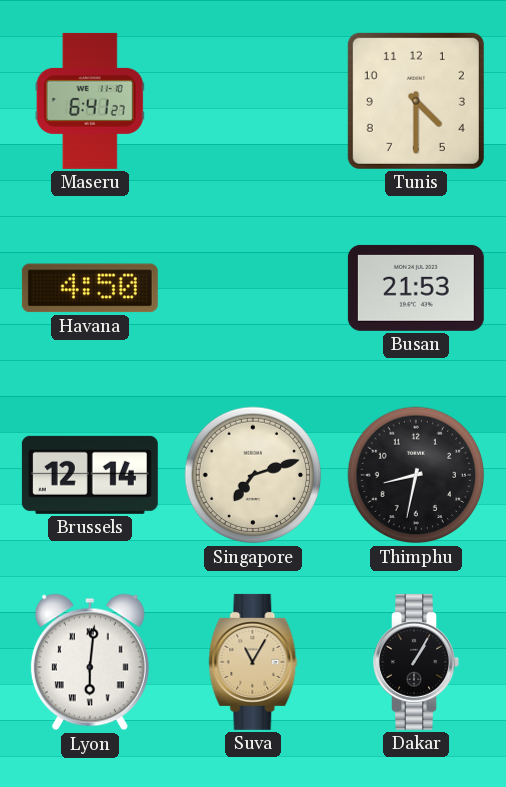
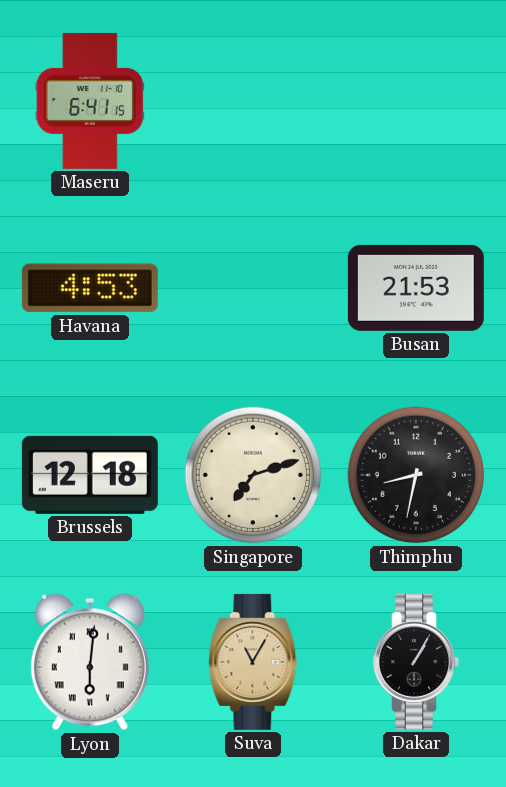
Maseru: 6:41:27 -> 6:41:15 (90, 101)
Tunis: 4:30 -> none (416, 101)
Havana: 4:50 -> 4:53 (90, 288)
Brussels: 12:14 -> 12:18 (90, 475)
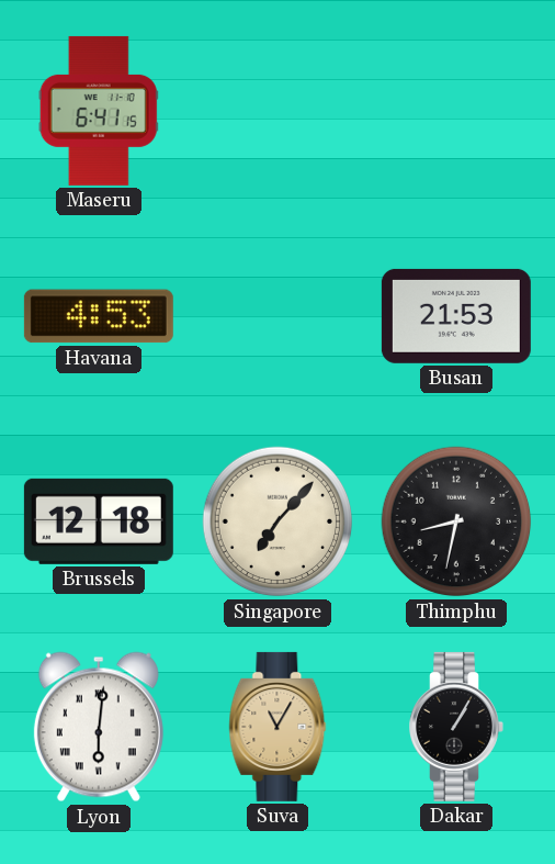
Singapore: 7:12 -> 7:07 (277, 521)
